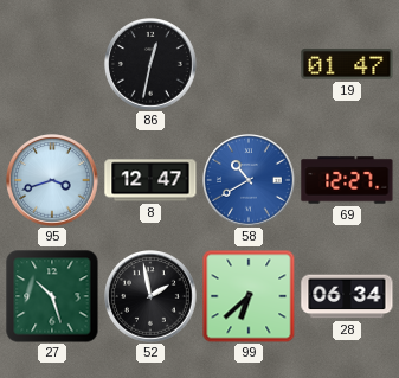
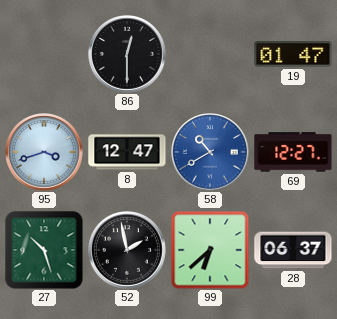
86: 12:32 -> 12:30 (128, 55)
28: 06:34 -> 06:37 (293, 250)
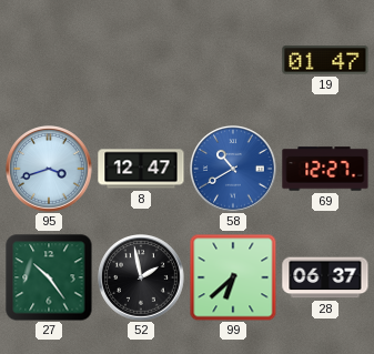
86: 12:30 -> none (128, 55)
27: 10:27 -> 10:24 (49, 277)
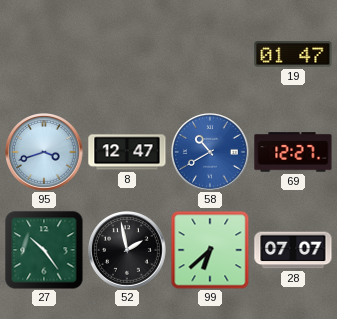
28: 06:37 -> 07:07 (293, 250)
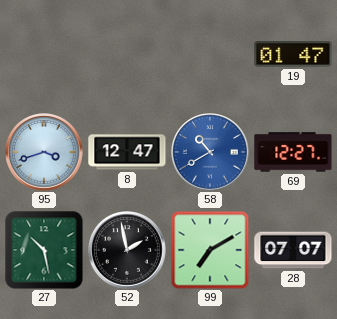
27: 10:24 -> 10:28 (44, 250)
99: 6:38 -> 7:10 (210, 250)
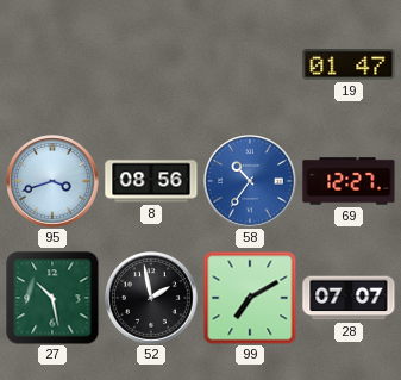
8: 12:47 -> 08:56 (151, 181)
58: 10:40 -> 10:36 (251, 182)
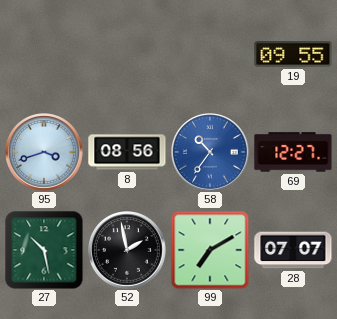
19: 01:47 -> 09:55 (293, 54)
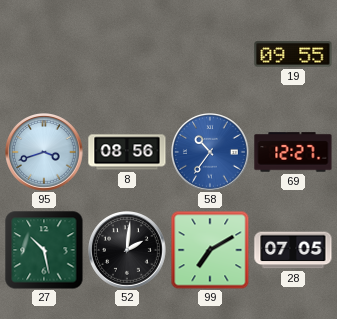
52: 1:58 -> 2:01 (128, 251)
28: 07:07 -> 07:05 (293, 250)
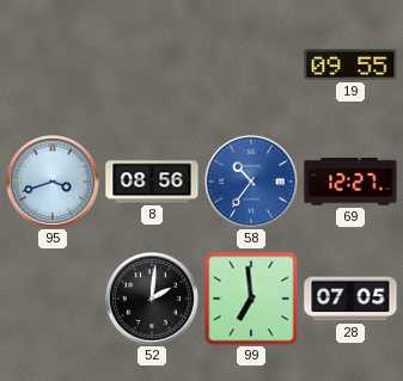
27: 10:28 -> none (44, 250)
99: 7:10 -> 6:59 (251, 299)
